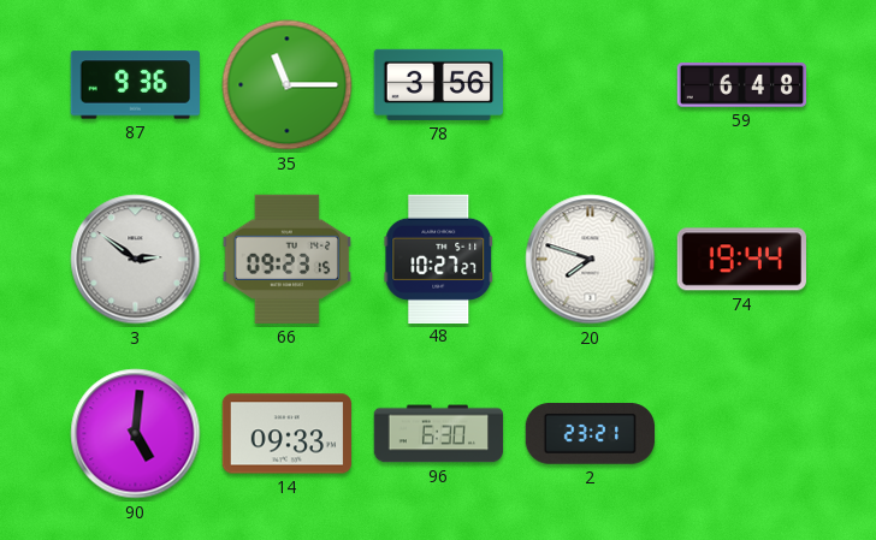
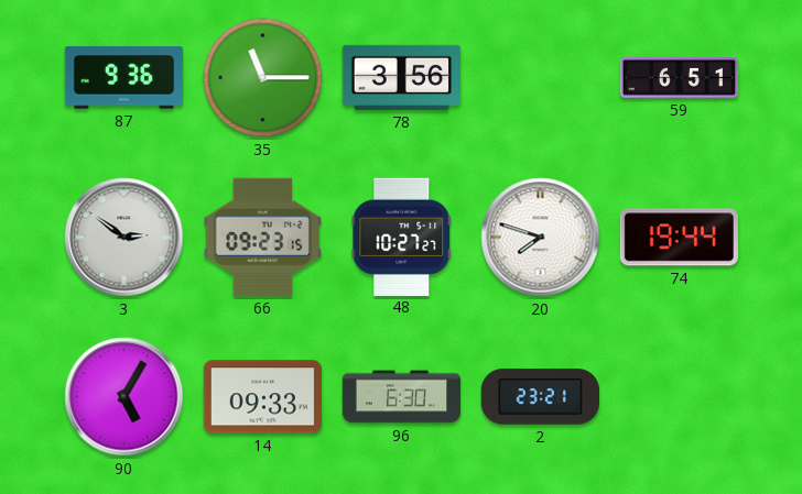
59: 6:48 -> 6:51 (680, 78)
90: 5:01 -> 5:05 (124, 397)
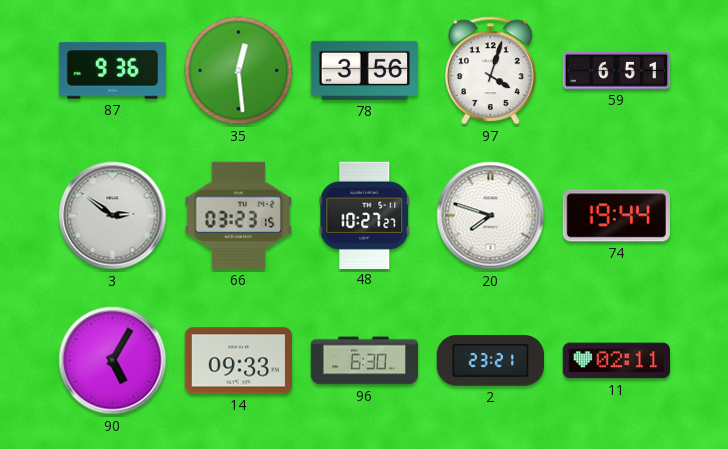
35: 11:15 -> 12:29 (239, 71)
97: none -> 4:03 (491, 71)
66: 09:23 -> 03:23 (238, 215)
11: none -> 02:11 (616, 361)
